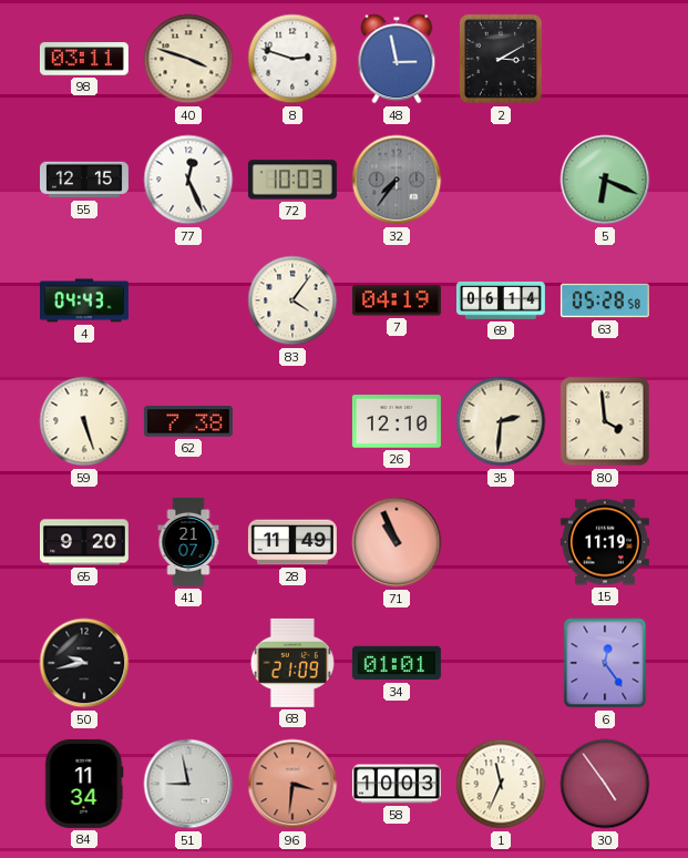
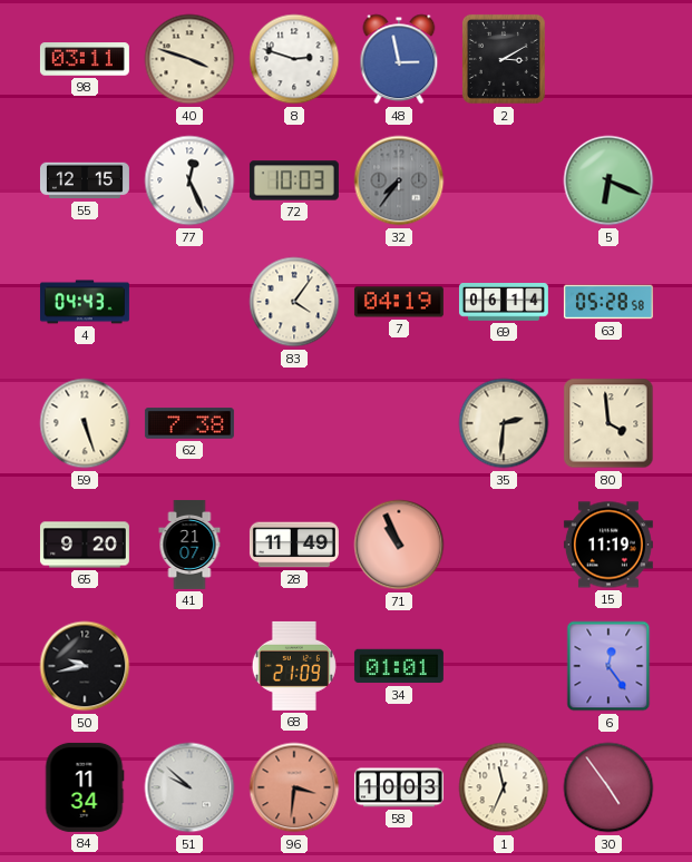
26: 12:10 -> none (397, 421)
51: 8:58 -> 9:52 (189, 787)
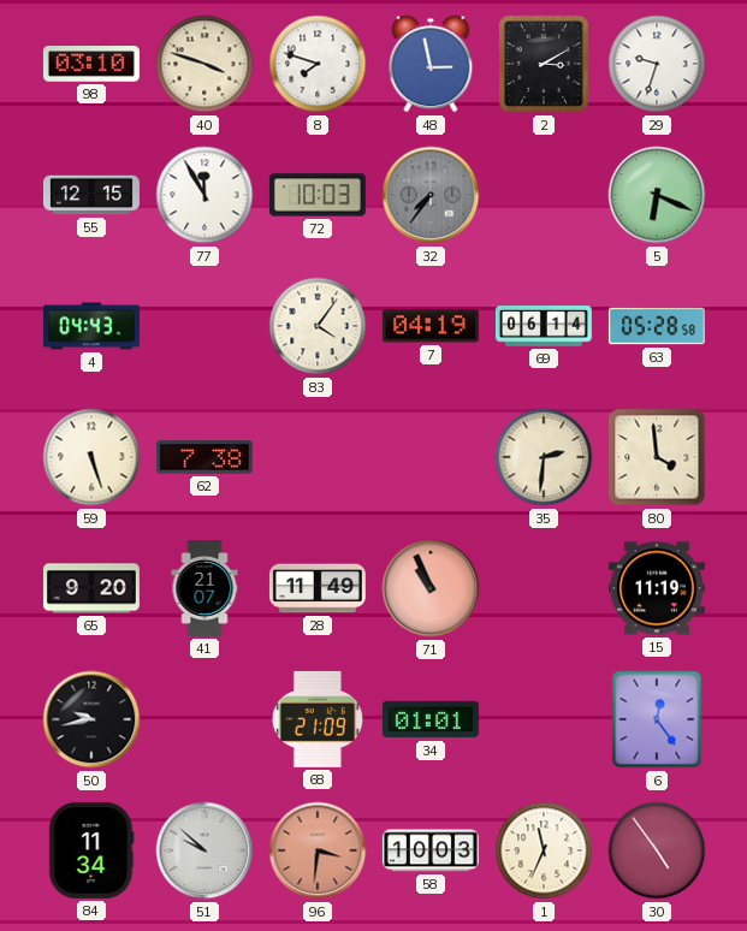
98: 03:11 -> 03:10 (91, 64)
8: 2:48 -> 7:48 (318, 64)
29: none -> 9:33 (657, 64)
77: 12:26 -> 11:55 (204, 195)
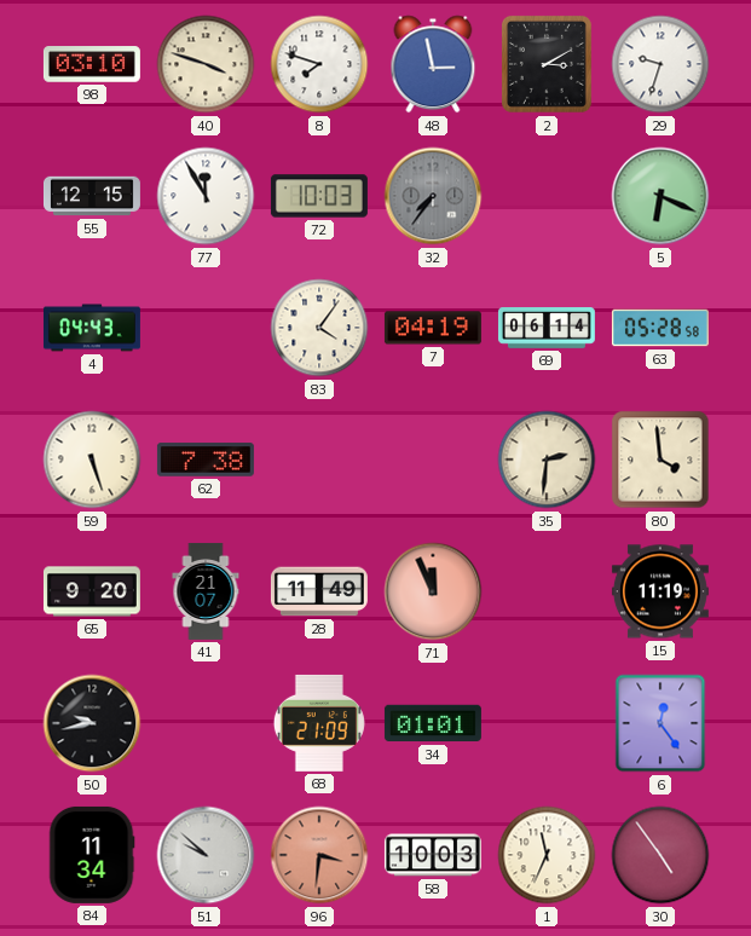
71: 10:56 -> 11:56 (433, 591)
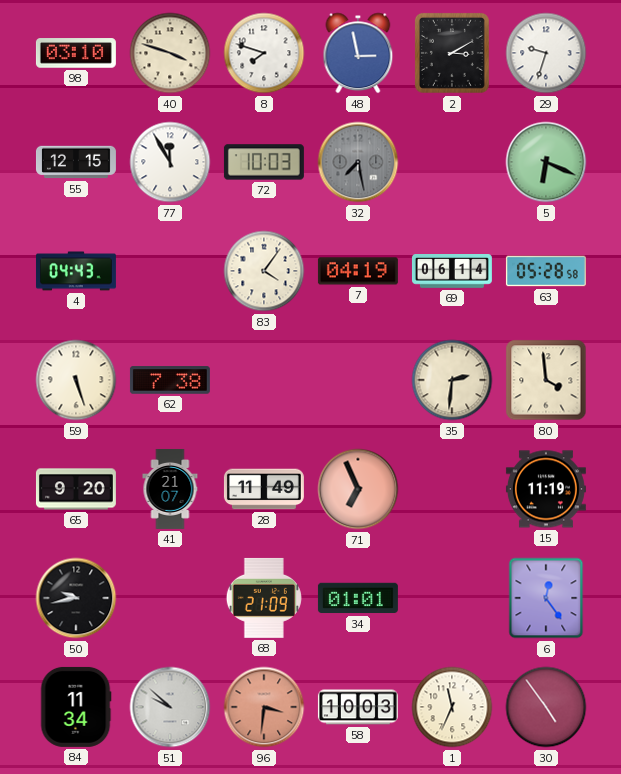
32: 7:36 -> 7:28 (358, 162)
71: 11:56 -> 6:56 (358, 489)
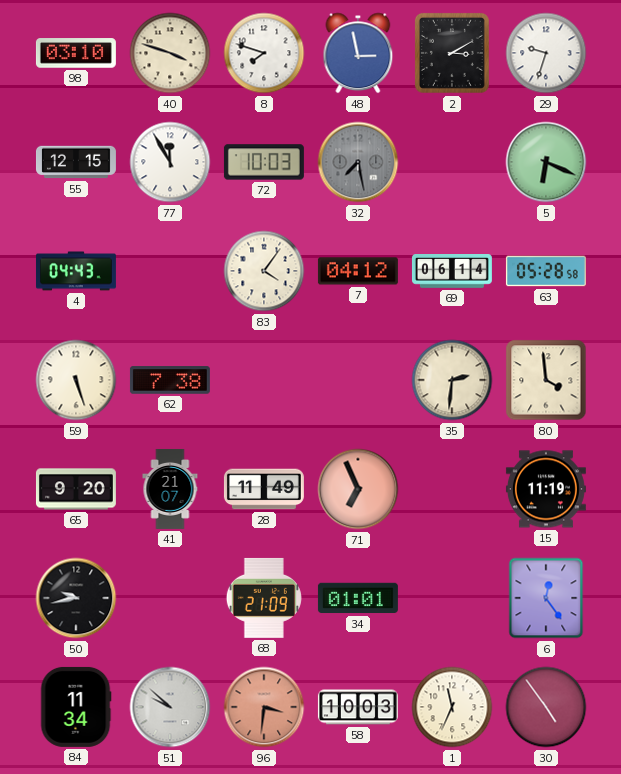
7: 04:19 -> 04:12 (358, 271)
